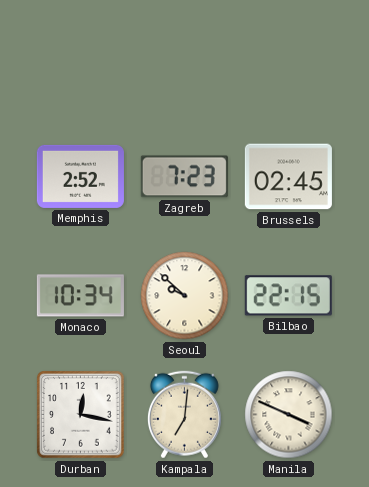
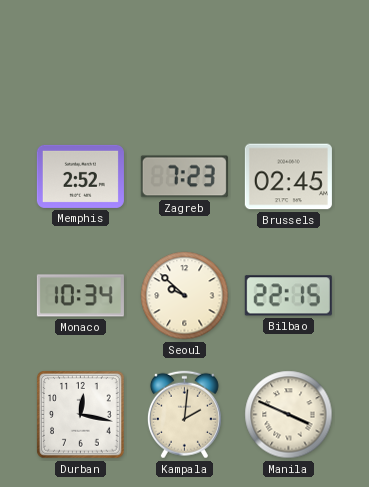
Kampala: 7:01 -> 2:01 (184, 415)
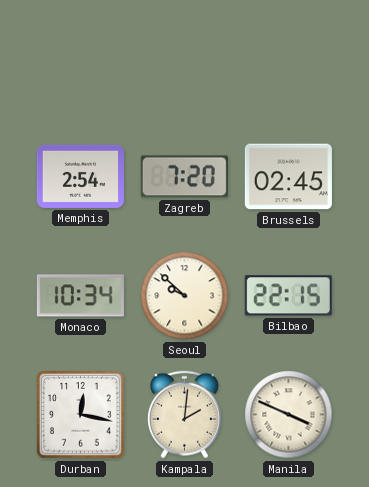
Memphis: 2:52 -> 2:54 (80, 176)
Zagreb: 7:23 -> 7:20 (184, 177)
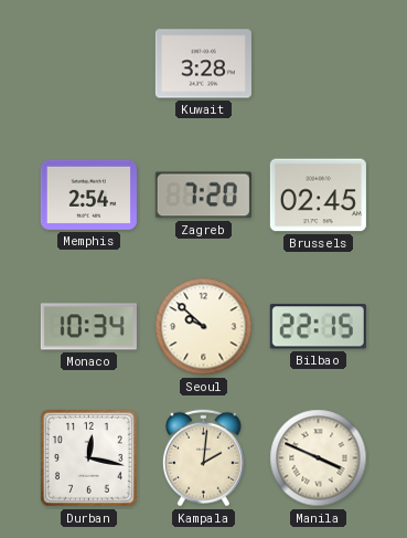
Kuwait: none -> 3:28 (203, 64)
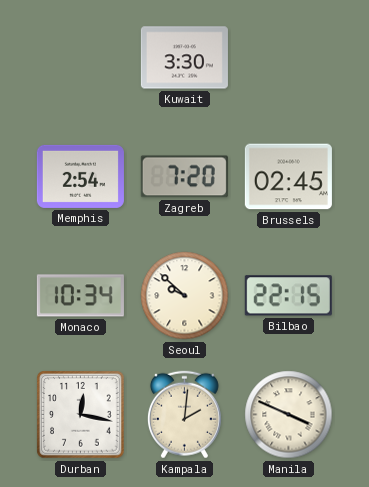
Kuwait: 3:28 -> 3:30 (184, 58)
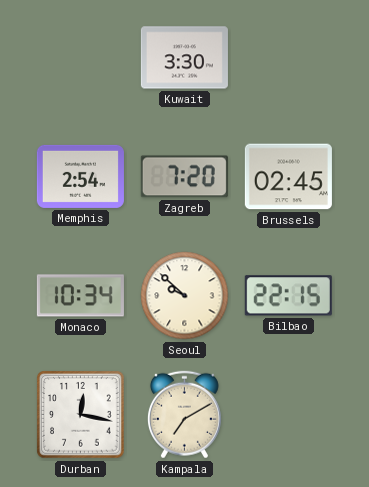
Kampala: 2:01 -> 7:10 (184, 415)
Manila: 3:49 -> none (289, 415)
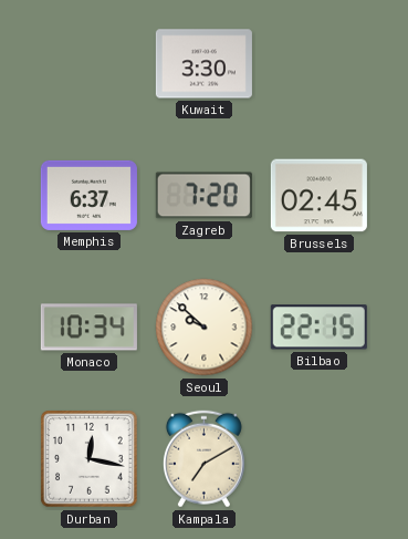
Memphis: 2:54 -> 6:37 (88, 195)
